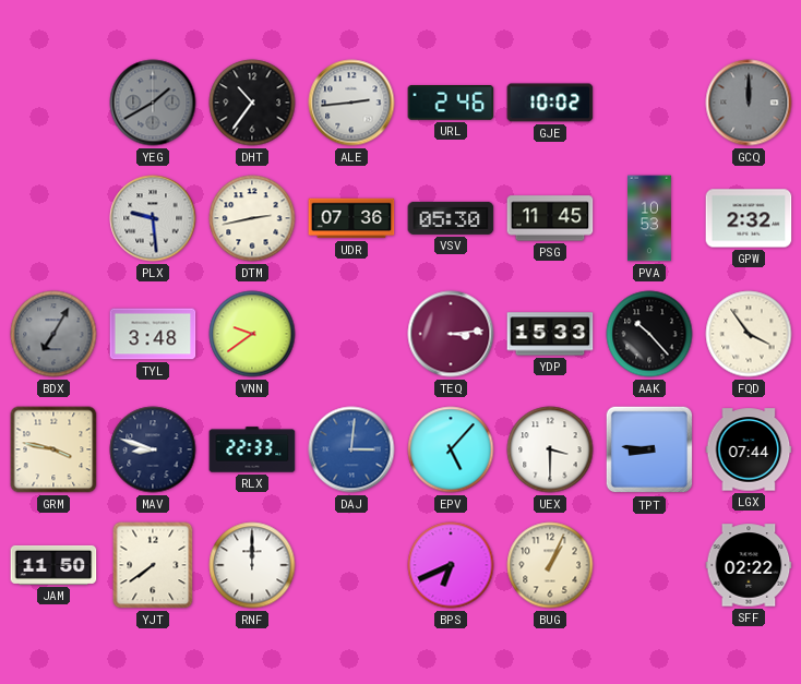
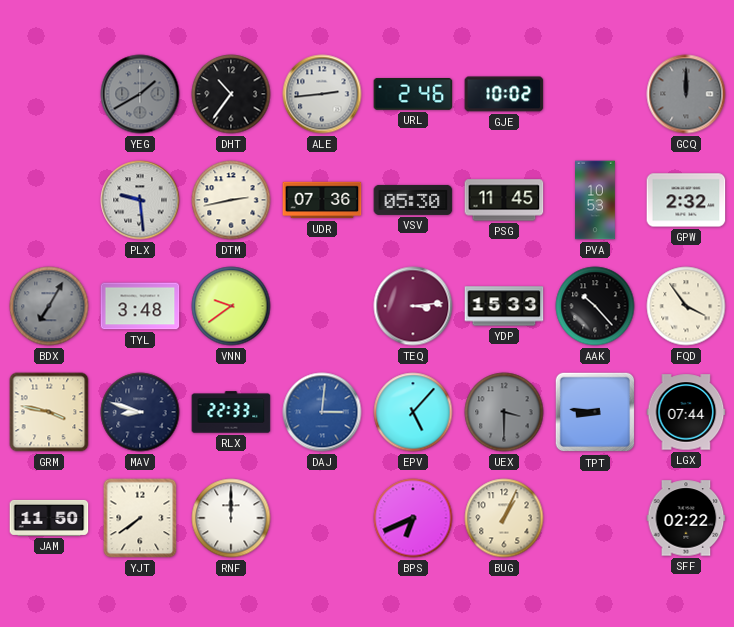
UEX dial: white -> grey (504, 412)
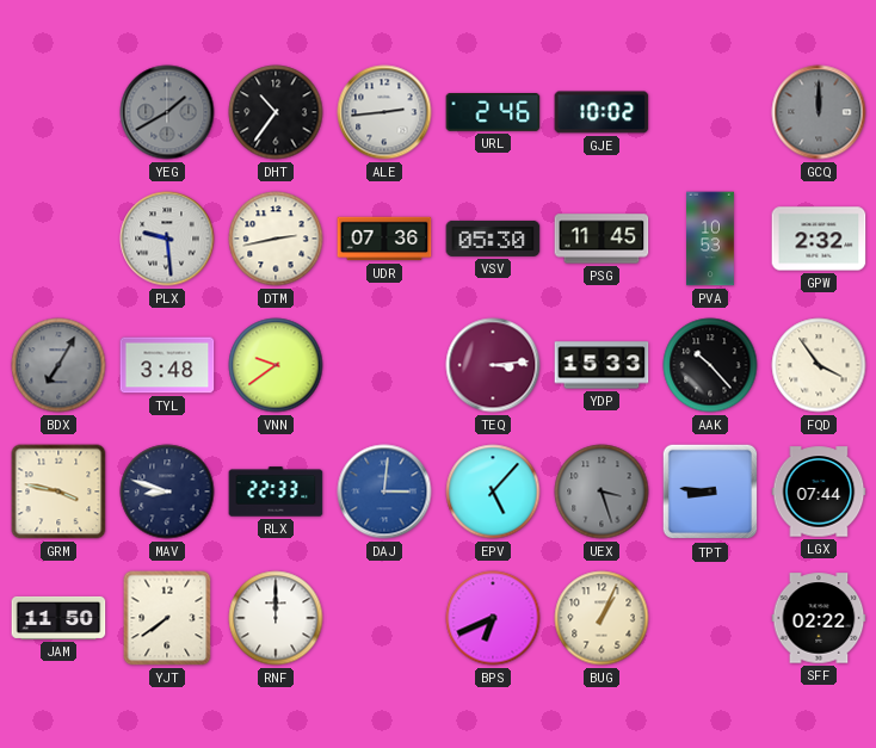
UEX: 3:30 -> 3:27 (602, 492)
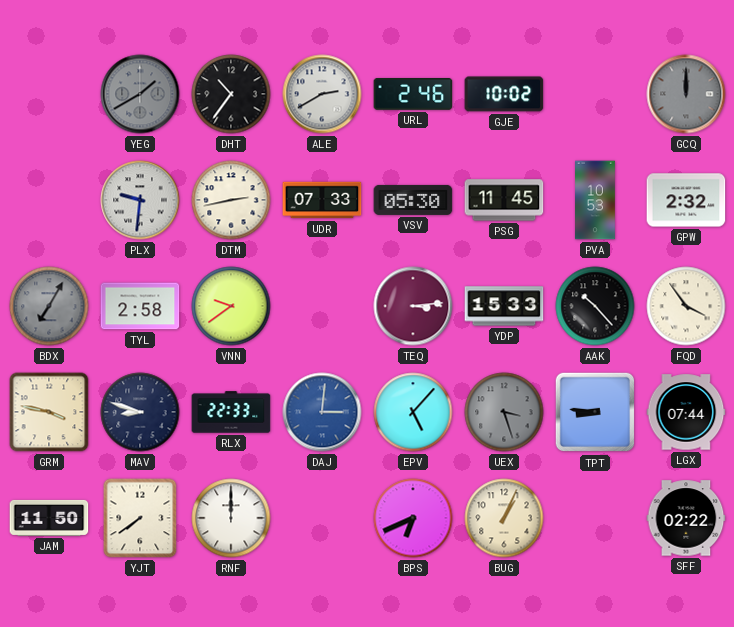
ALE: 2:44 -> 2:40 (322, 94)
PLX: 9:29 -> 9:31 (140, 200)
UDR: 07:36 -> 07:33 (322, 200)
TYL: 3:48 -> 2:58 (140, 306)
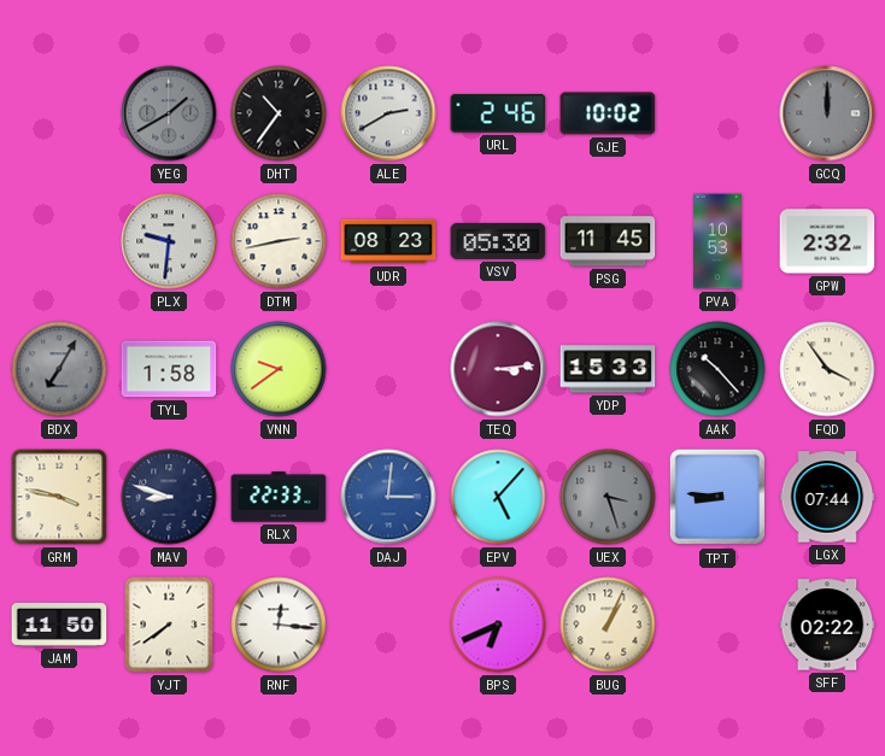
UDR: 07:33 -> 08:23 (388, 241)
TYL: 2:58 -> 1:58 (169, 369)
RNF: 12:00 -> 12:16 (279, 625)
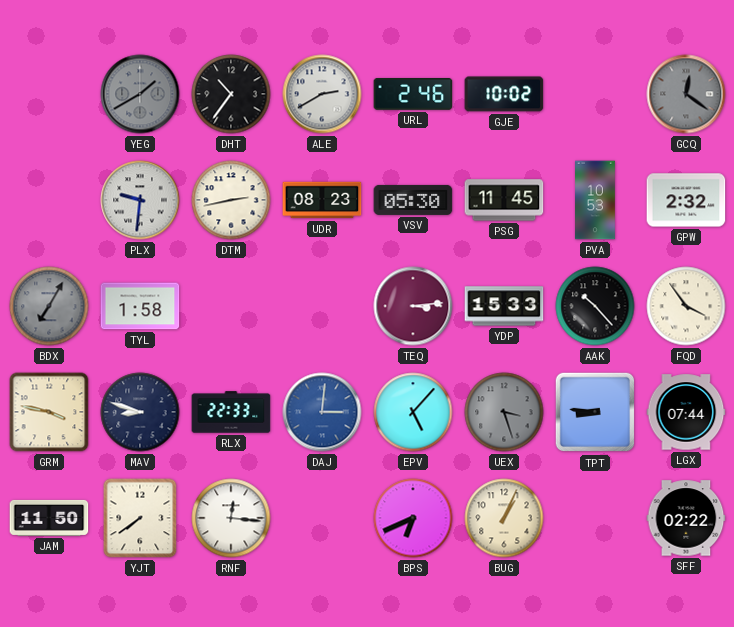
GCQ: 12:00 -> 12:21 (686, 94)
VNN: 9:39 -> none (279, 369)
